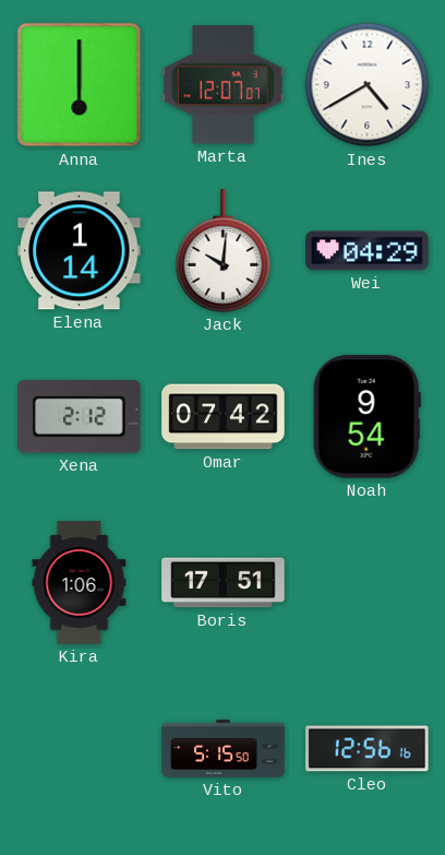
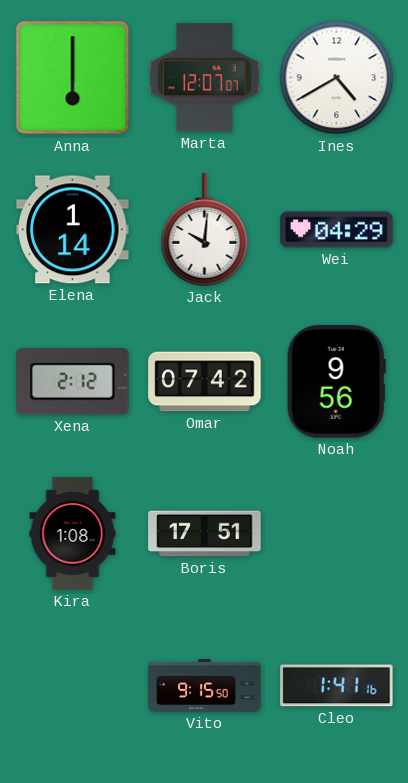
Noah: 9:54 -> 9:56 (336, 382)
Kira: 1:06 -> 1:08 (73, 534)
Vito: 5:15 -> 9:15 (205, 685)
Cleo: 12:56 -> 1:41 (337, 686)
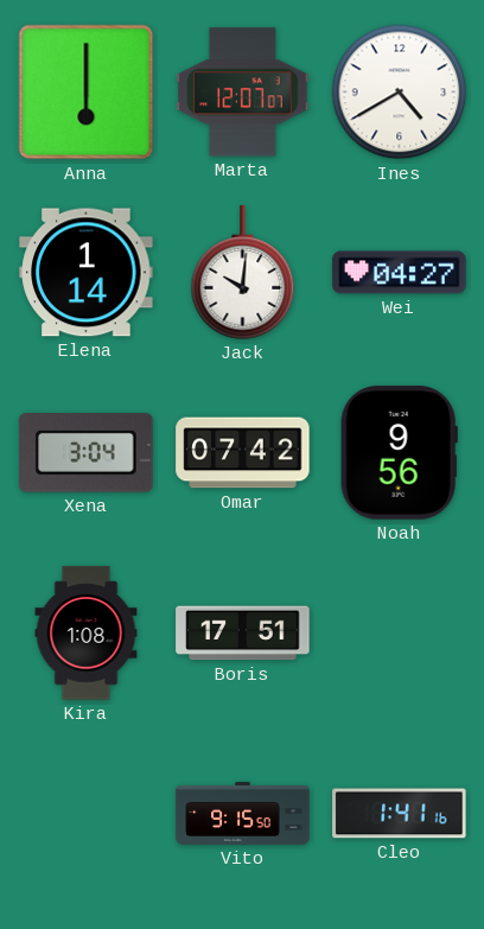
Wei: 04:29 -> 04:27 (400, 273)
Xena: 2:12 -> 3:04 (87, 453)
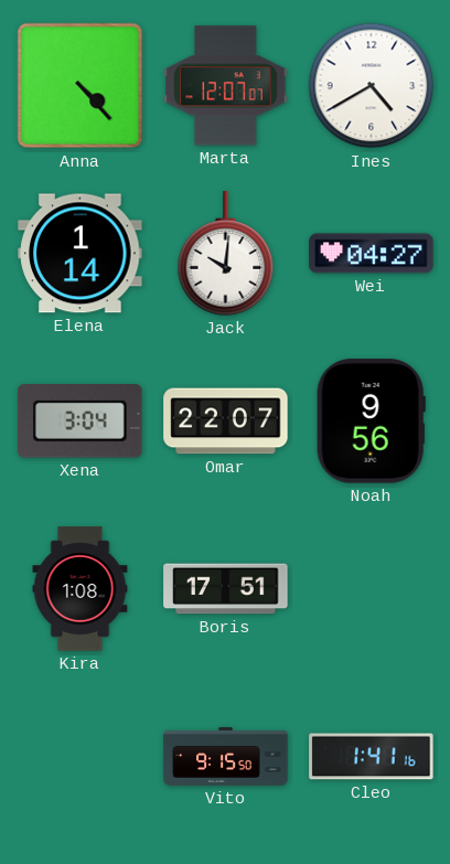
Anna: 6:00 -> 4:23 (81, 86)
Omar: 07:42 -> 22:07 (226, 422)
